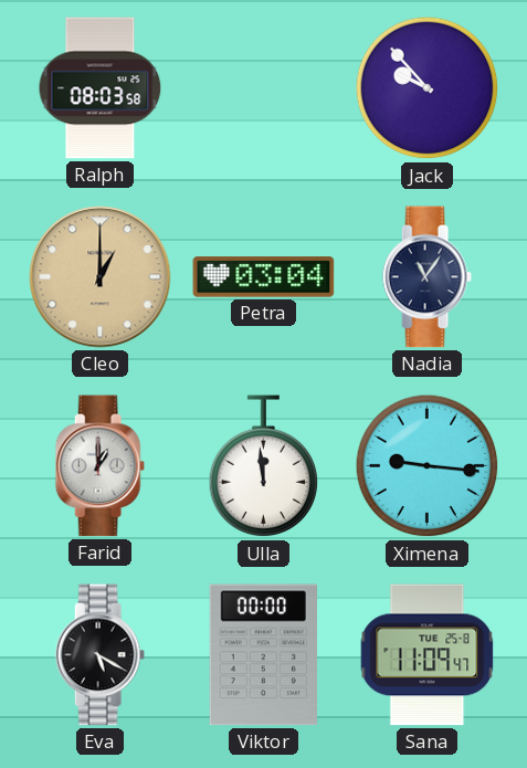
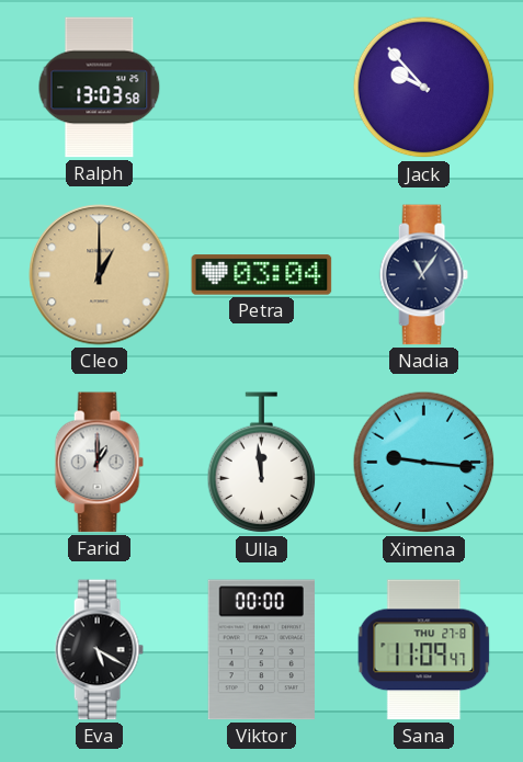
Ralph: 08:03 -> 13:03 (100, 88)
Sana date: TUE 25-8 -> THU 27-8 (424, 650)
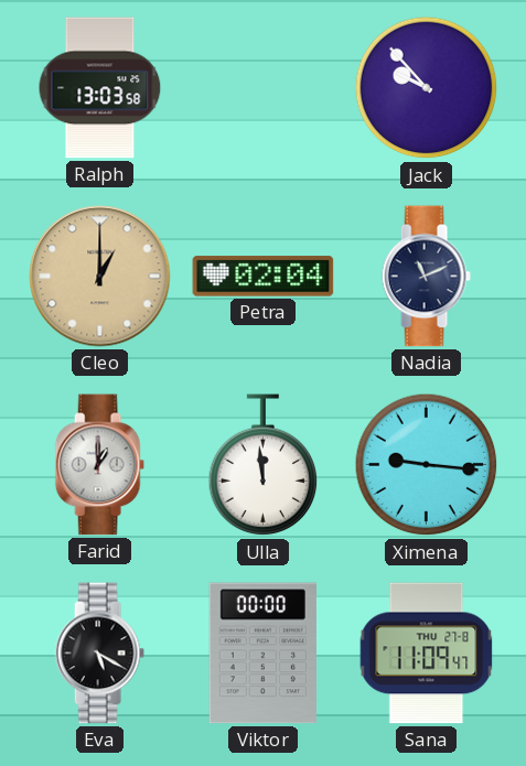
Petra: 03:04 -> 02:04 (264, 277)
Nadia: 11:06 -> 11:11 (426, 277)
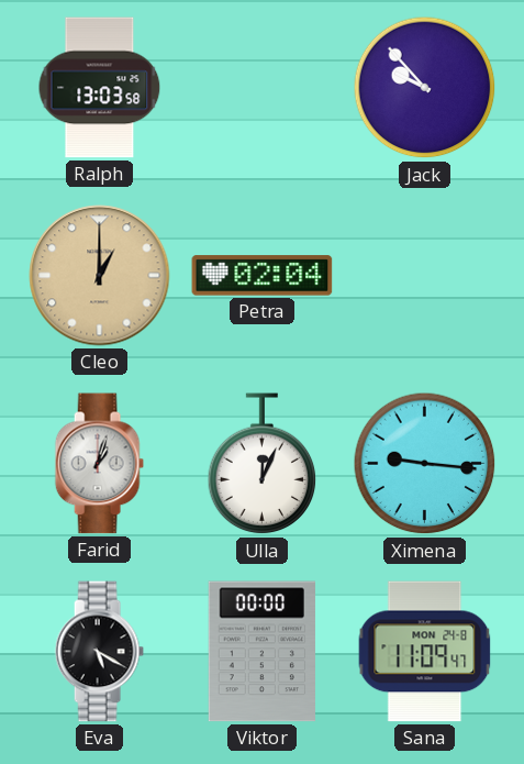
Nadia: 11:11 -> none (426, 277)
Farid: 1:00 -> 1:03 (99, 464)
Ulla: 11:59 -> 12:04 (263, 464)
Sana date: THU 27-8 -> MON 24-8 (425, 652)
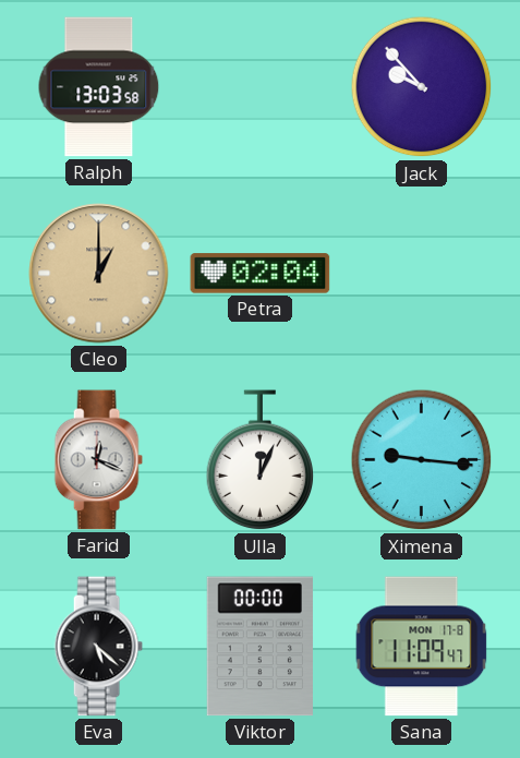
Farid: 1:03 -> 12:19 (98, 460)
Eva: 5:20 -> 5:22 (98, 647)
Sana date: MON 24-8 -> MON 17-8 (422, 647)
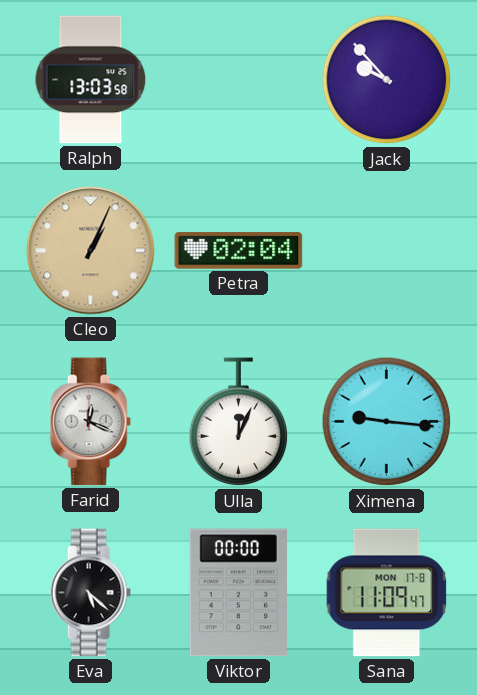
Cleo: 1:00 -> 1:04 (91, 251)
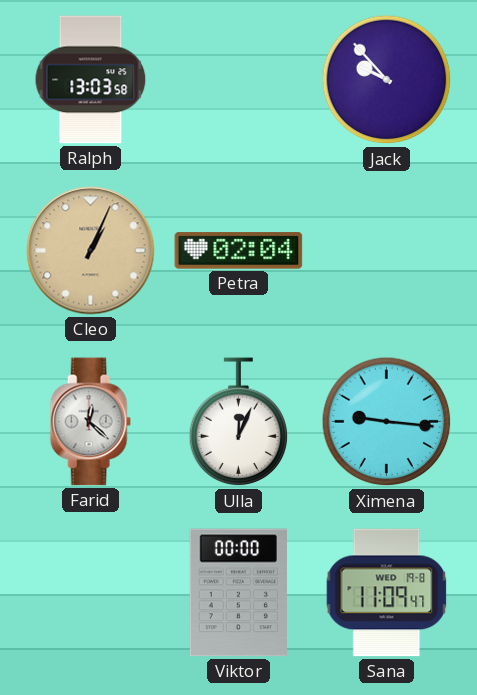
Farid: 12:19 -> 12:22 (90, 422)
Eva: 5:22 -> none (90, 593)
Sana date: MON 17-8 -> WED 19-8 (387, 593)
